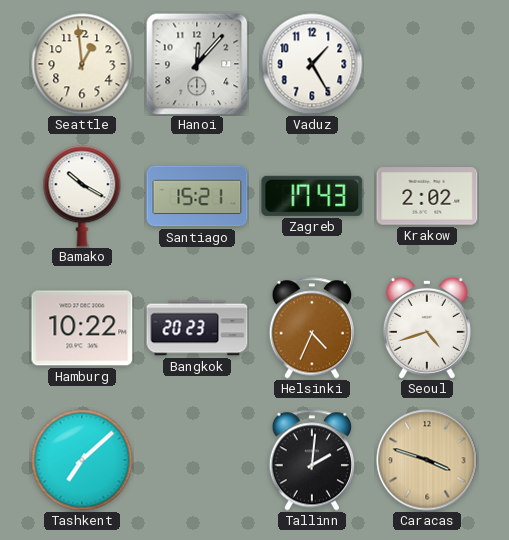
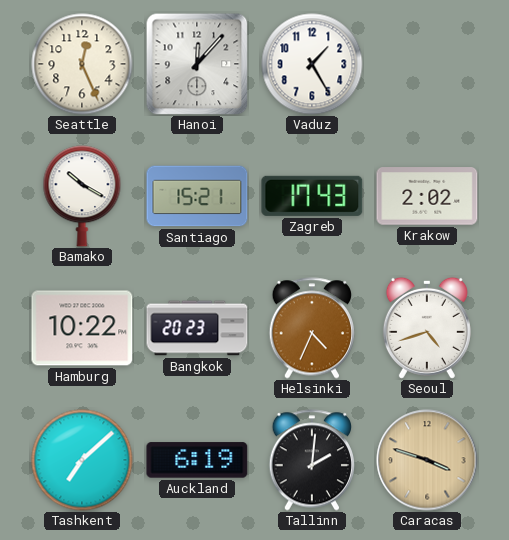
Seattle: 12:59 -> 12:26 (82, 64)
Auckland: none -> 6:19 (197, 460)
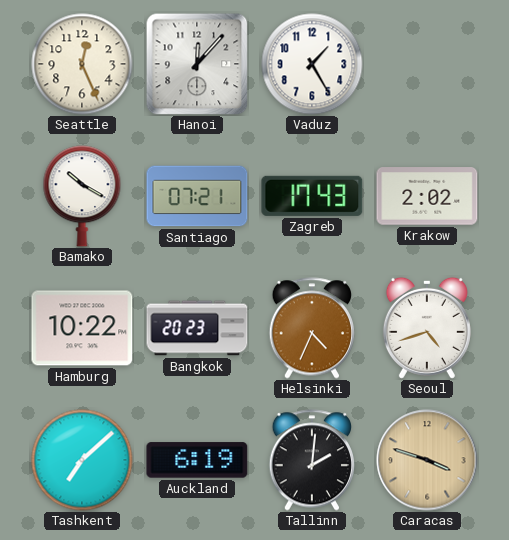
Santiago: 15:21 -> 07:21 (197, 196)
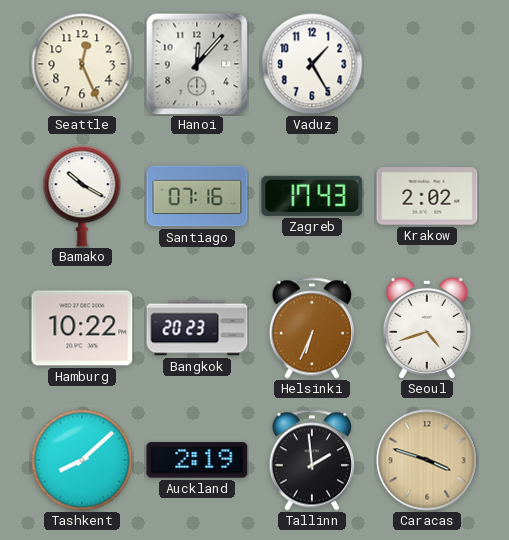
Santiago: 07:21 -> 07:16 (197, 196)
Helsinki: 4:34 -> 6:34 (311, 328)
Tashkent: 7:08 -> 8:08 (82, 460)
Auckland: 6:19 -> 2:19 (197, 460)
Tallinn: 2:01 -> 1:59 (311, 460)
